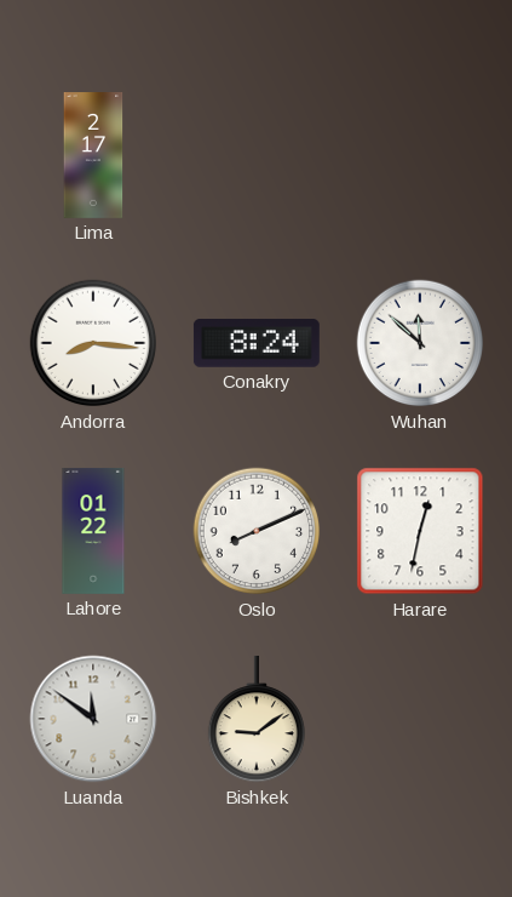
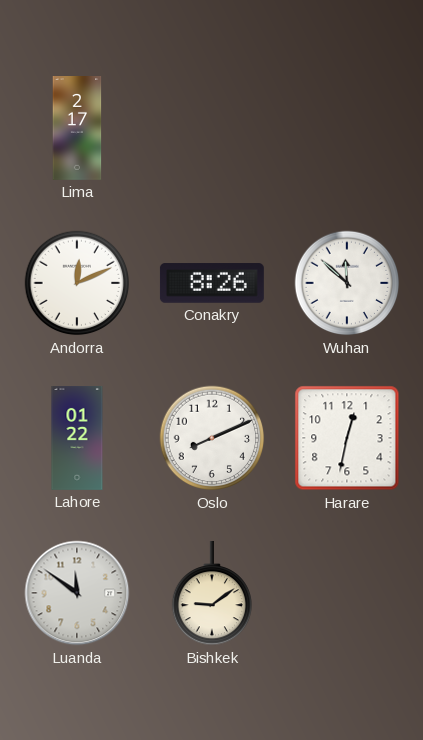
Andorra: 8:16 -> 12:11 (77, 283)
Conakry: 8:24 -> 8:26 (212, 283)
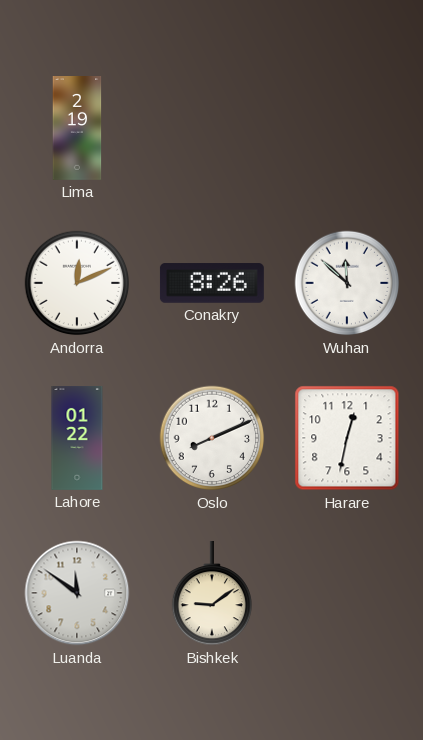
Lima: 2:17 -> 2:19 (77, 129)
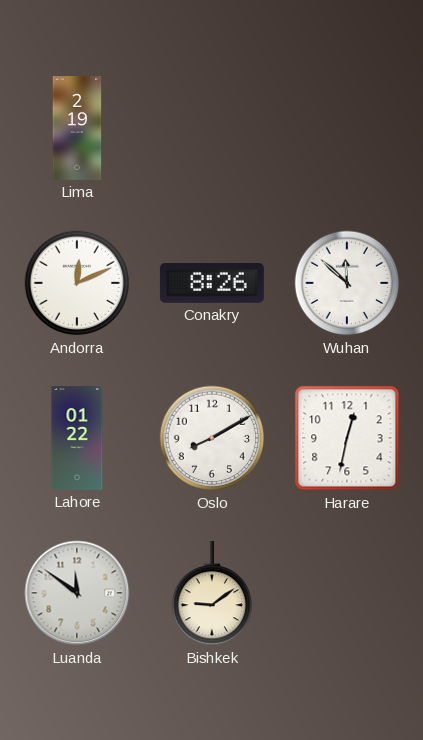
Oslo: 8:11 -> 8:10 (212, 438)
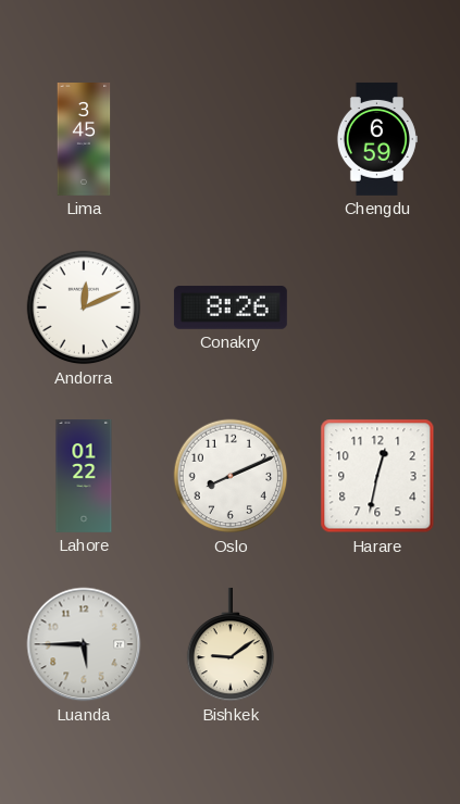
Lima: 2:19 -> 3:45 (84, 140)
Chengdu: none -> 6:59 (376, 139)
Wuhan: 11:52 -> none (347, 283)
Oslo: 8:10 -> 8:11 (231, 476)
Luanda: 11:51 -> 5:45 (84, 644)
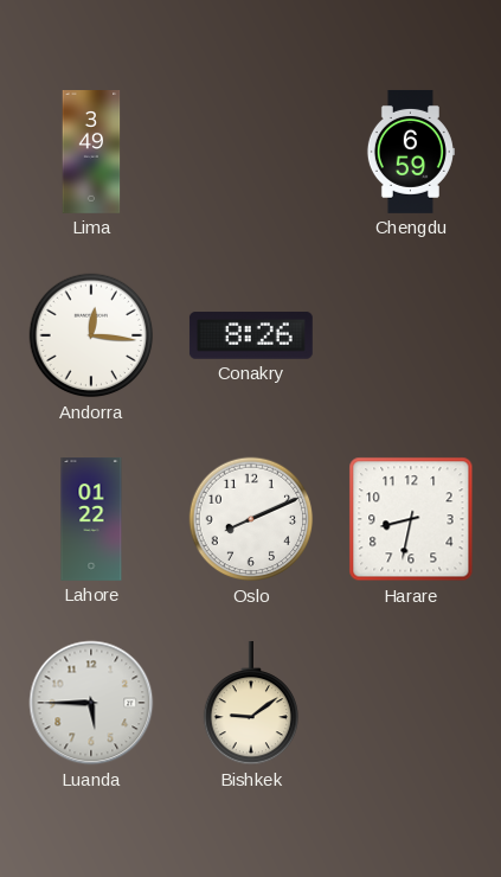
Lima: 3:45 -> 3:49 (91, 153)
Andorra: 12:11 -> 12:16 (91, 335)
Harare: 12:32 -> 8:32 (411, 519)
